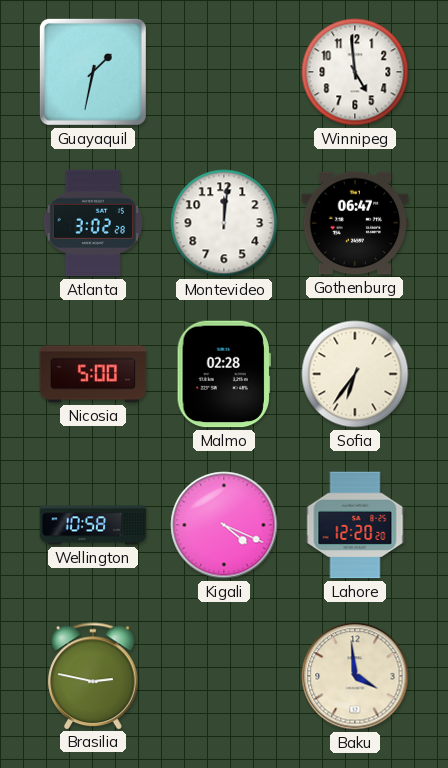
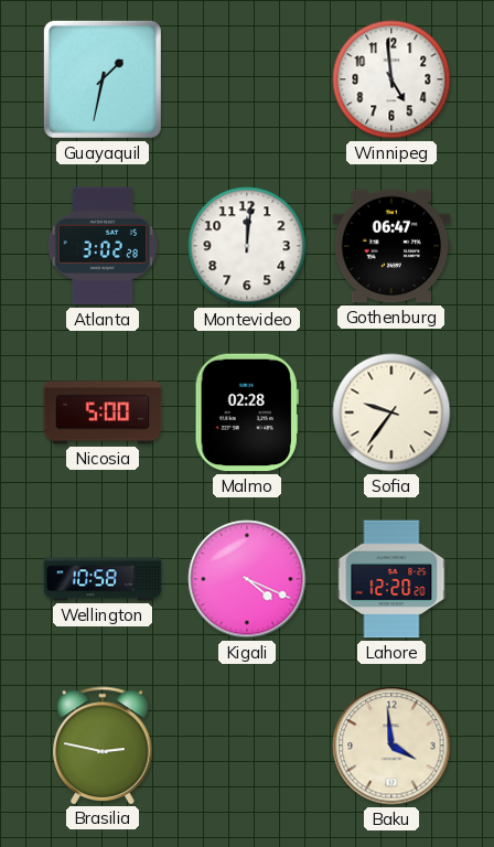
Sofia: 6:36 -> 9:36 (391, 412)
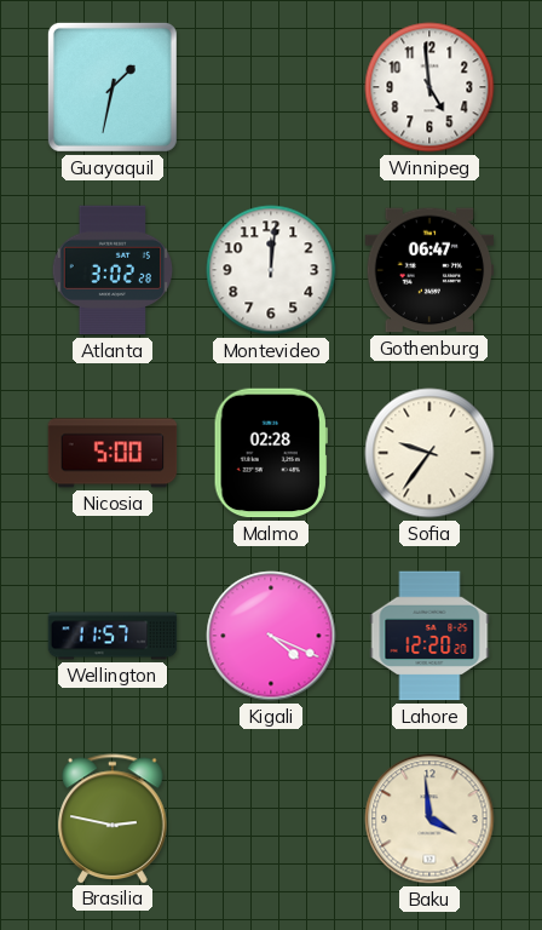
Wellington: 10:58 -> 11:57 (113, 636)
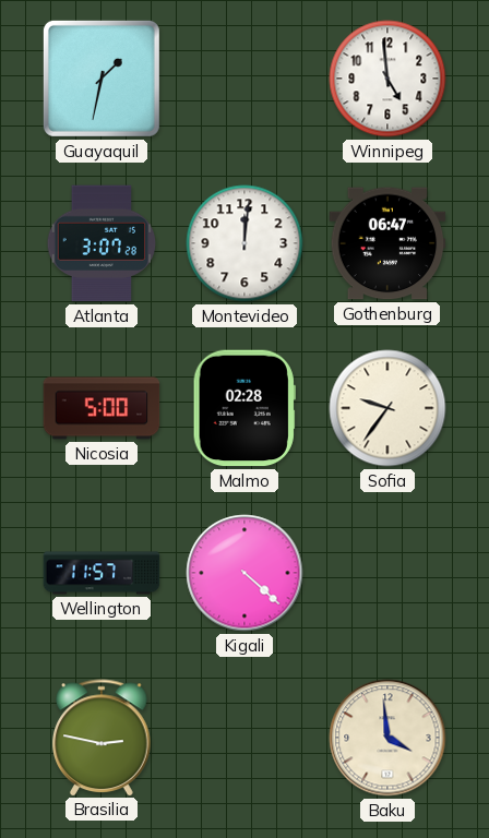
Atlanta: 3:02 -> 3:07 (102, 243)
Kigali: 4:19 -> 4:22 (244, 573)
Lahore: 12:20 -> none (429, 636)
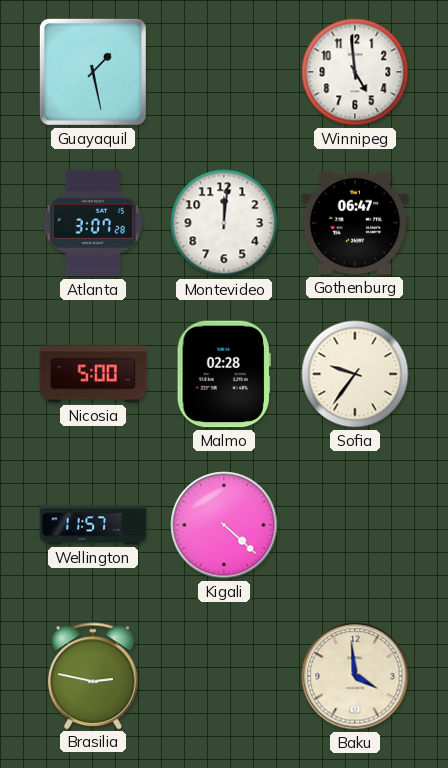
Guayaquil: 1:32 -> 1:28 (93, 72)
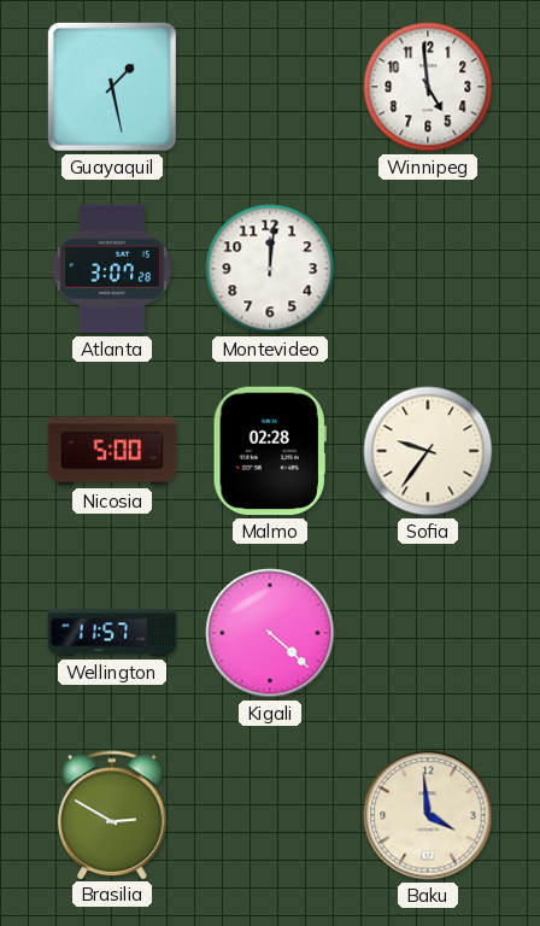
Gothenburg: 06:47 -> none (355, 223)
Brasilia: 2:47 -> 2:50 (112, 815)
